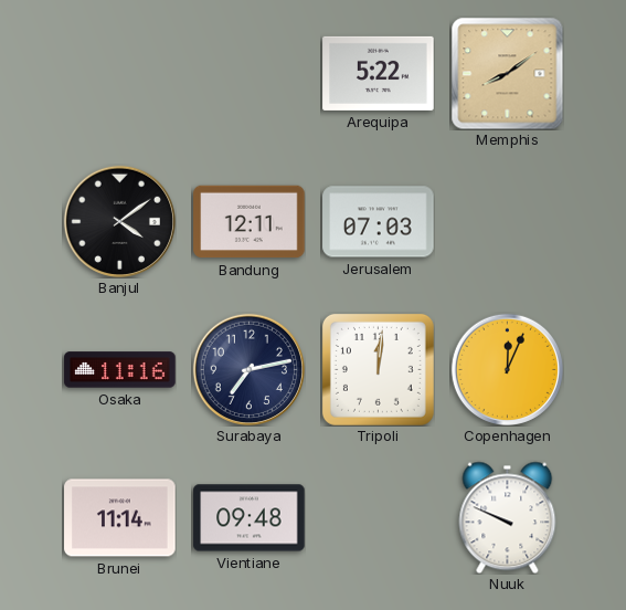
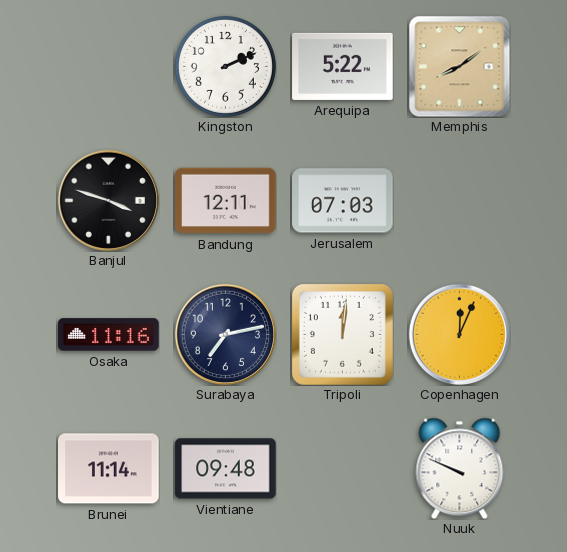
Kingston: none -> 2:11 (225, 66)
Banjul: 4:09 -> 3:48 (108, 200)
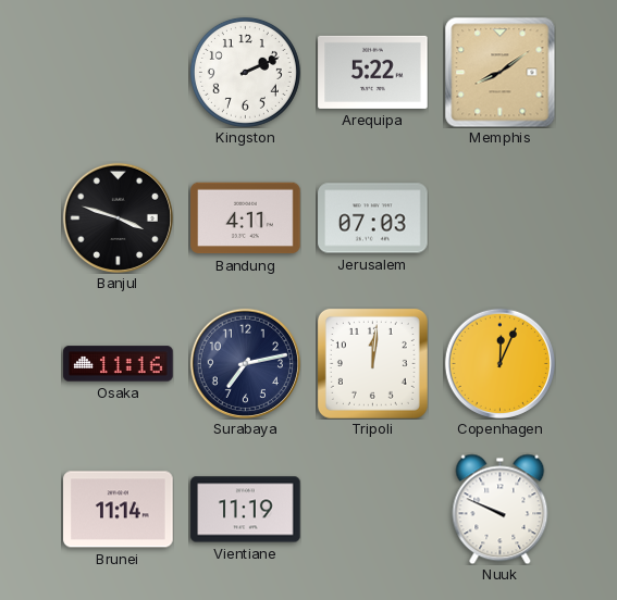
Bandung: 12:11 -> 4:11 (246, 218)
Vientiane: 09:48 -> 11:19 (246, 510)
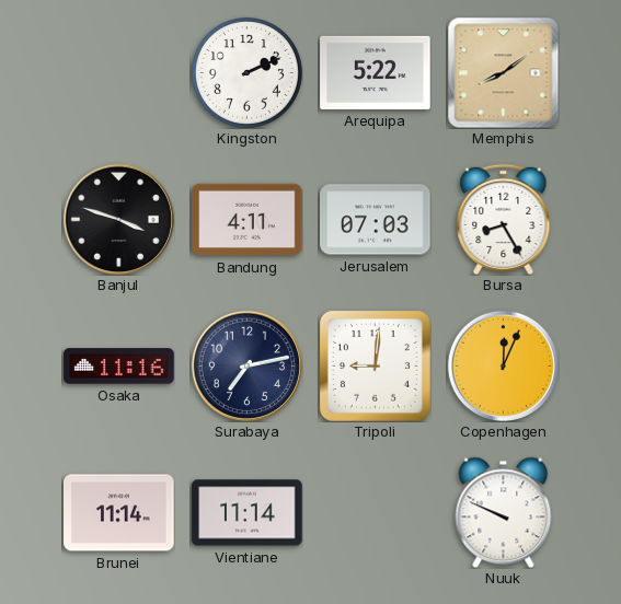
Bursa: none -> 8:25 (504, 219)
Tripoli: 12:01 -> 9:01 (375, 365)
Vientiane: 11:19 -> 11:14 (248, 513)
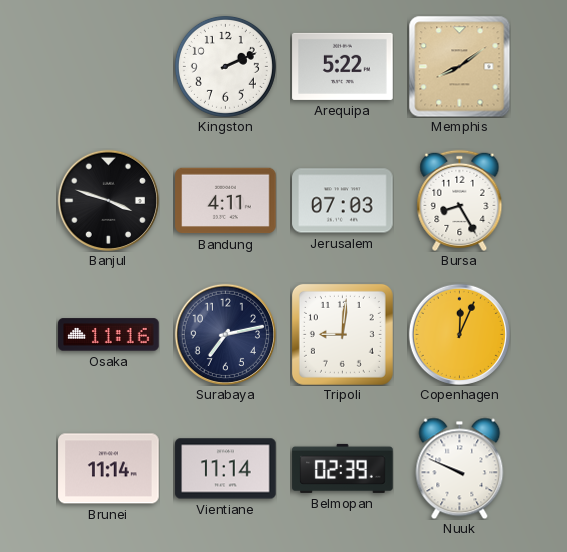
Belmopan: none -> 02:39 (343, 468)
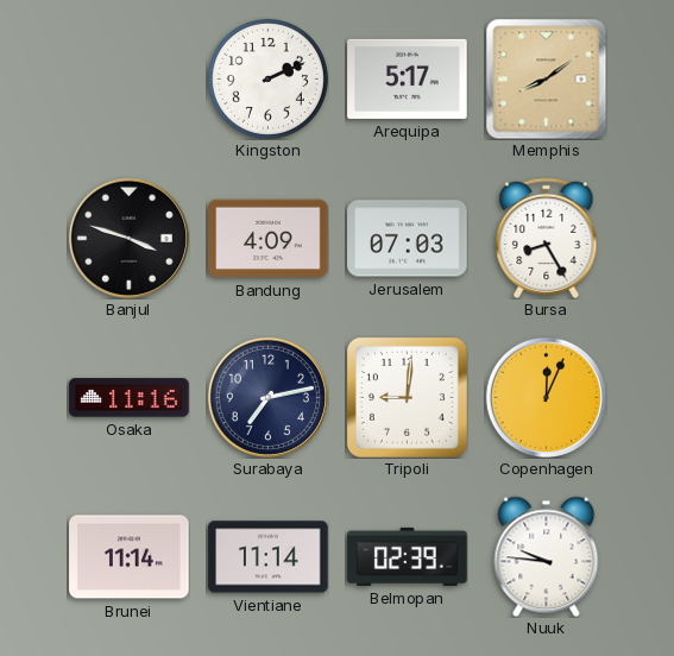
Arequipa: 5:22 -> 5:17 (408, 78)
Bandung: 4:11 -> 4:09 (269, 239)
Nuuk: 9:49 -> 9:46 (547, 556)
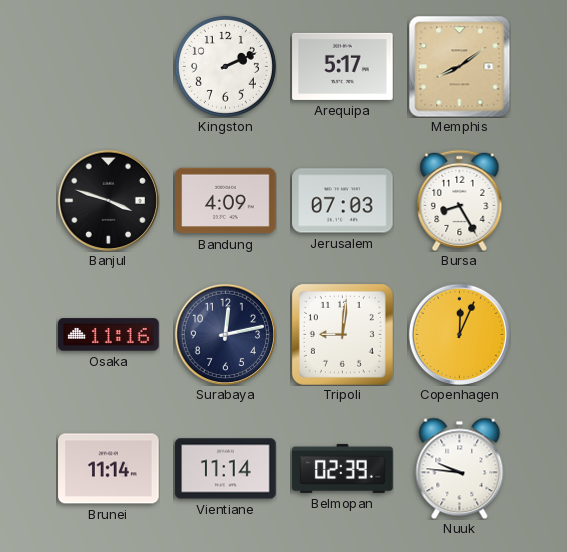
Surabaya: 7:13 -> 12:13 (225, 334)
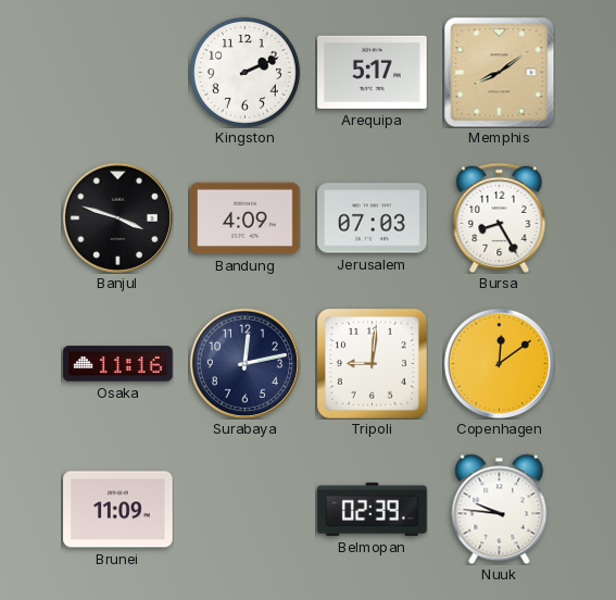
Copenhagen: 12:04 -> 12:09 (499, 363)
Brunei: 11:14 -> 11:09 (118, 510)
Vientiane: 11:14 -> none (226, 469)
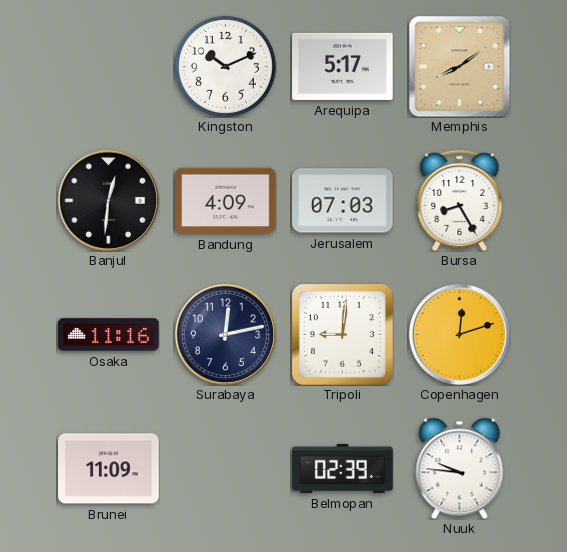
Kingston: 2:11 -> 10:11 (225, 66)
Banjul: 3:48 -> 12:31 (108, 200)
Copenhagen: 12:09 -> 12:12 (459, 334)
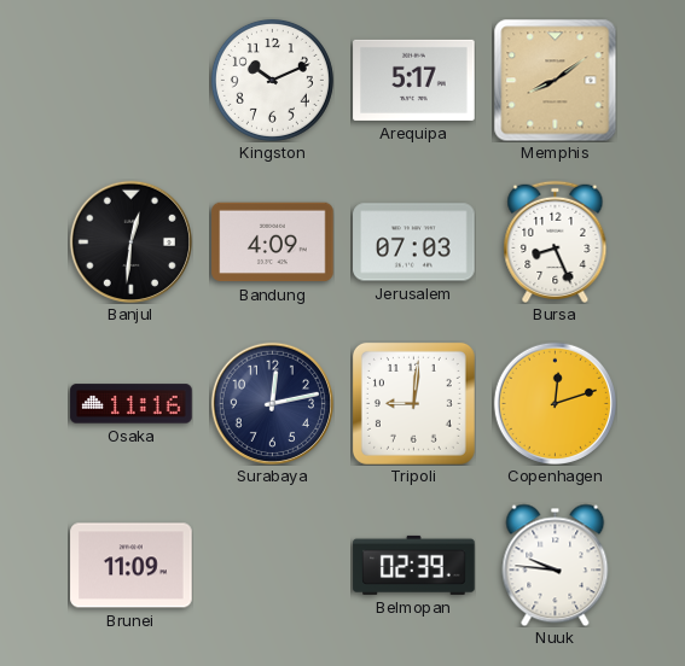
Bursa: 8:25 -> 8:26 (556, 241)
